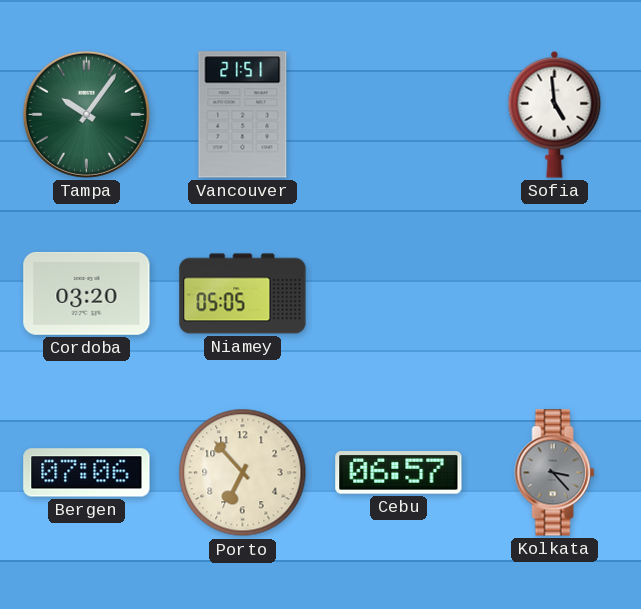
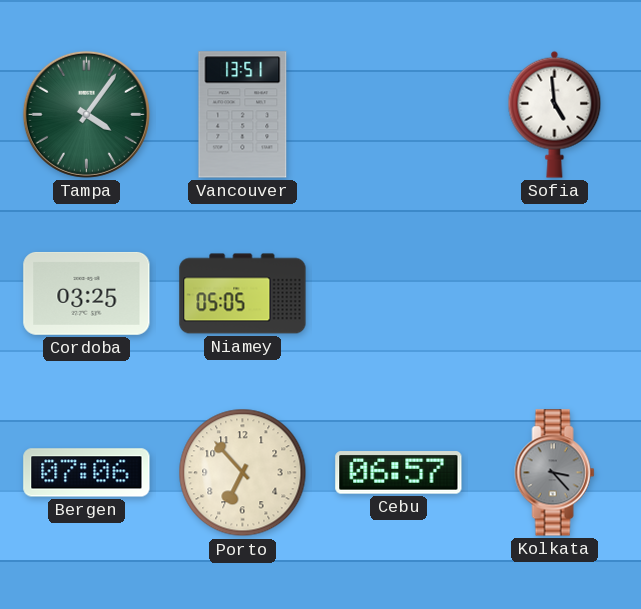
Tampa: 10:06 -> 4:06 (86, 114)
Vancouver: 21:51 -> 13:51 (243, 115)
Cordoba: 03:20 -> 03:25 (87, 293)
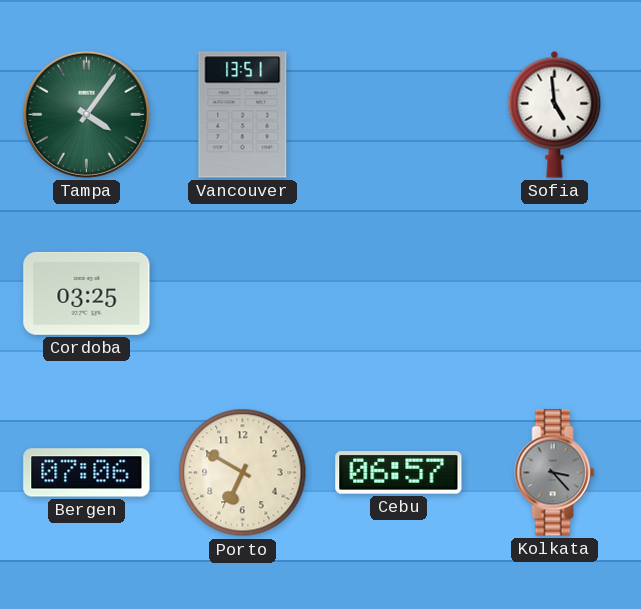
Niamey: 05:05 -> none (243, 294)
Porto: 6:53 -> 6:50 (243, 473)
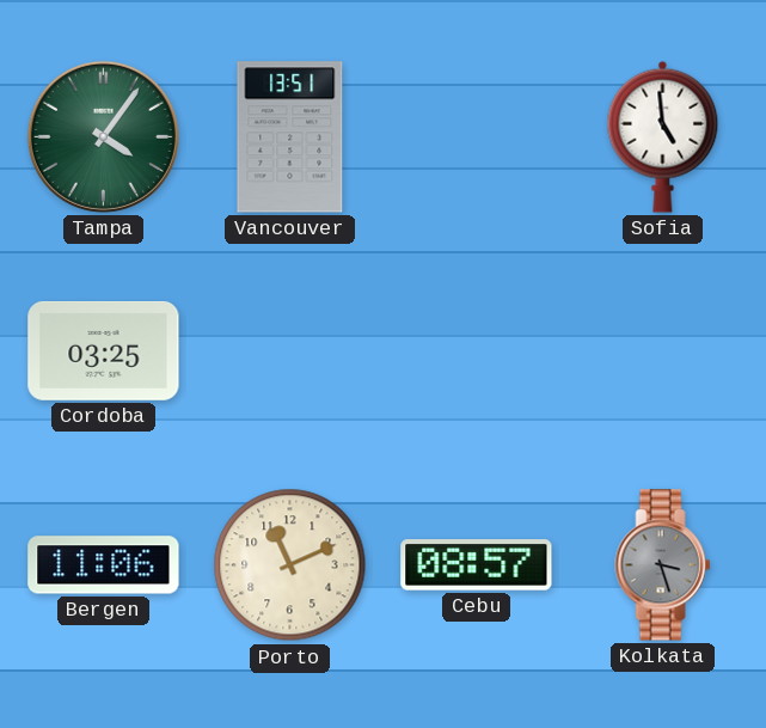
Bergen: 07:06 -> 11:06 (104, 565)
Porto: 6:50 -> 11:11 (290, 565)
Cebu: 06:57 -> 08:57 (477, 565)
Kolkata: 3:23 -> 3:27 (663, 565)
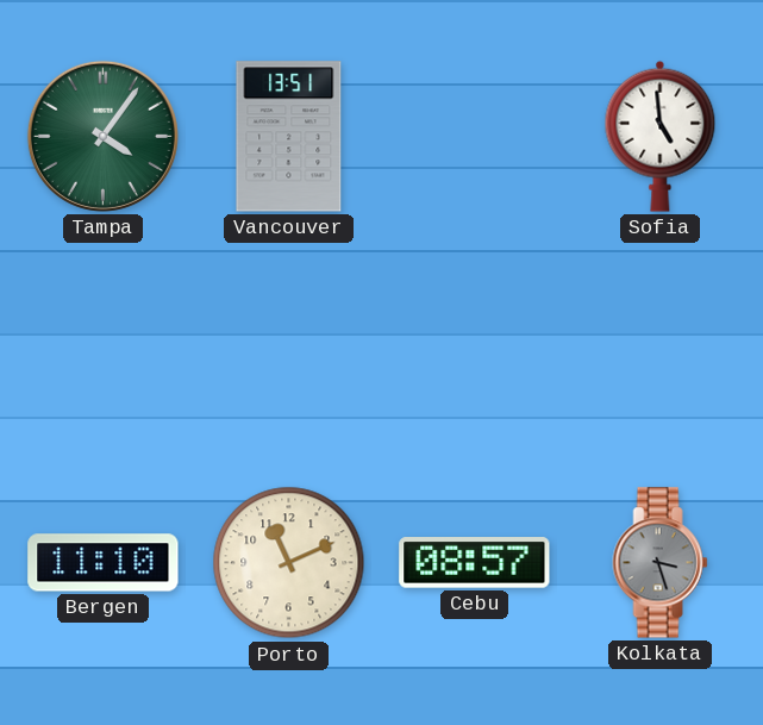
Cordoba: 03:25 -> none (104, 350)
Bergen: 11:06 -> 11:10 (104, 563)
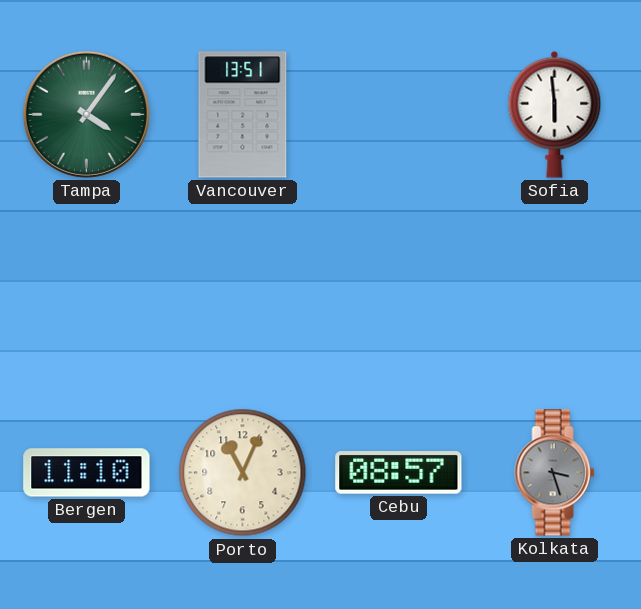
Sofia: 4:59 -> 5:59 (555, 114)
Porto: 11:11 -> 11:04 (243, 473)
